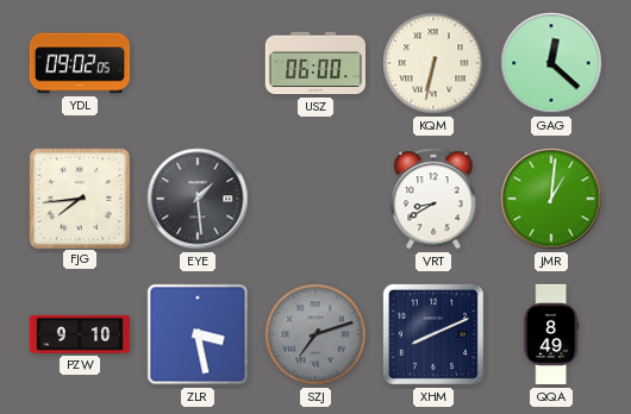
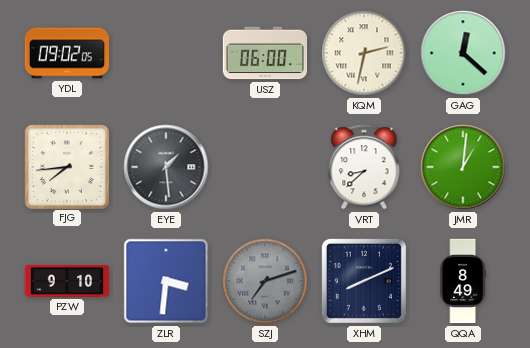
KQM: 6:32 -> 2:32 (364, 53)
VRT: 8:40 -> 8:38 (364, 167)
ZLR: 3:28 -> 3:31 (166, 281)
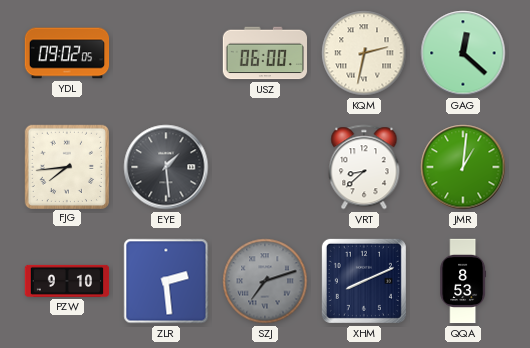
ZLR: 3:31 -> 2:29 (166, 281)
QQA: 8:49 -> 8:53 (463, 281)
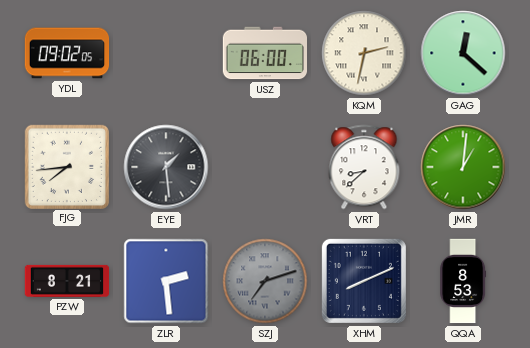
PZW: 9:10 -> 8:21 (67, 281)
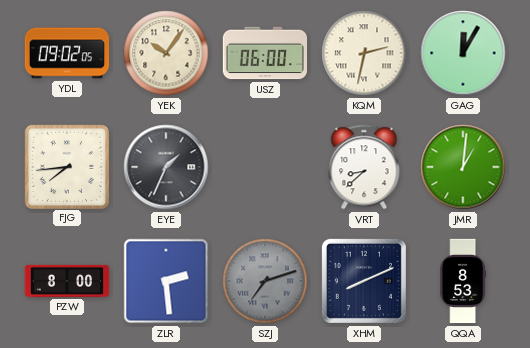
YEK: none -> 10:06 (166, 53)
GAG: 12:22 -> 12:05 (463, 53)
EYE: 1:29 -> 1:34 (166, 167)
PZW: 8:21 -> 8:00 (67, 281)
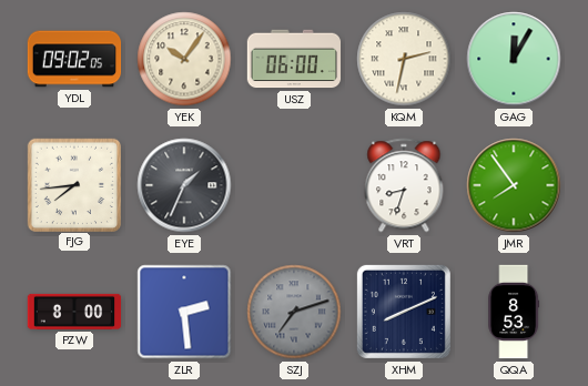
VRT: 8:38 -> 8:33 (404, 185)
JMR: 1:01 -> 7:54 (514, 185)
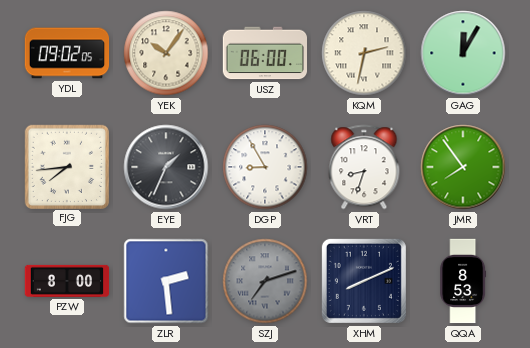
DGP: none -> 8:55 (265, 167)
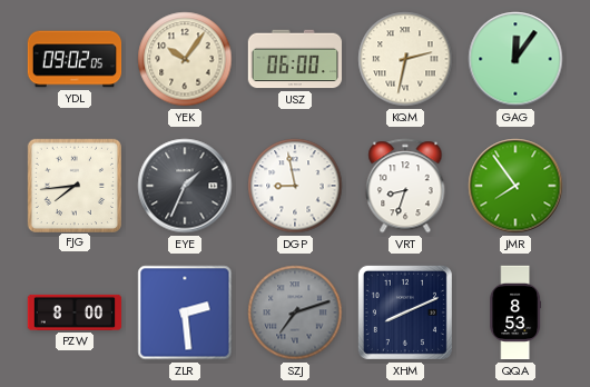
GAG: 12:05 -> 12:06 (515, 59)
DGP: 8:55 -> 8:58 (295, 186)
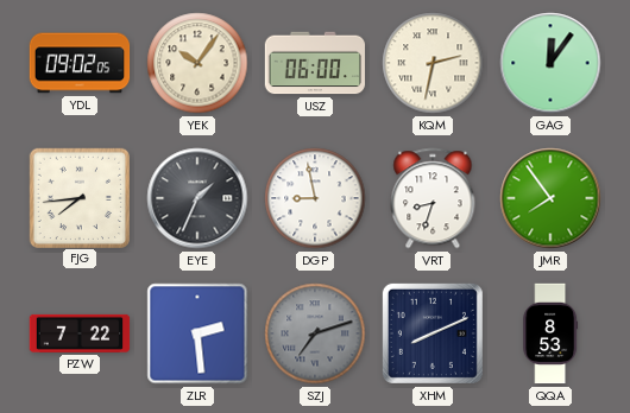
PZW: 8:00 -> 7:22 (80, 333)
